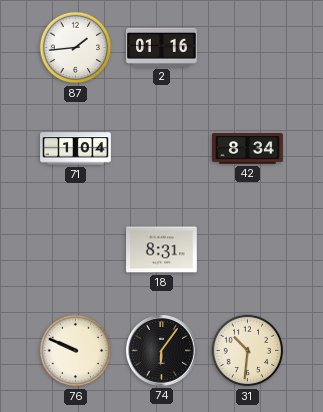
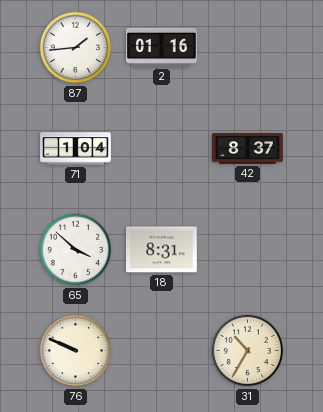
42: 8:34 -> 8:37 (248, 149)
65: none -> 3:52 (76, 250)
74: 6:06 -> none (162, 351)
31: 10:31 -> 10:35 (248, 351)
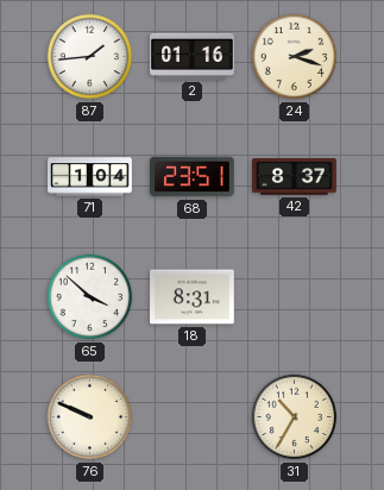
24: none -> 2:18 (295, 57)
68: none -> 23:51 (193, 177)
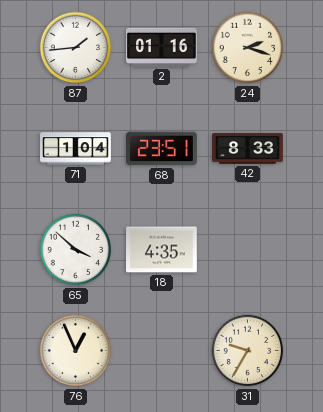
42: 8:37 -> 8:33 (248, 149)
18: 8:31 -> 4:35 (162, 250)
76: 9:49 -> 12:56 (76, 351)
31: 10:35 -> 9:35 (248, 351)
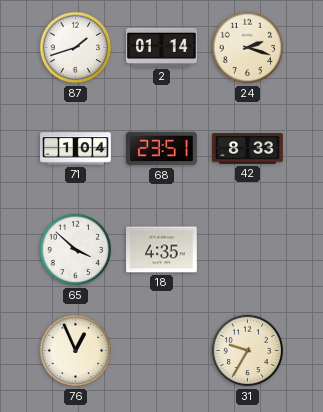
87: 1:44 -> 1:42 (76, 48)
2: 01:16 -> 01:14 (162, 47)
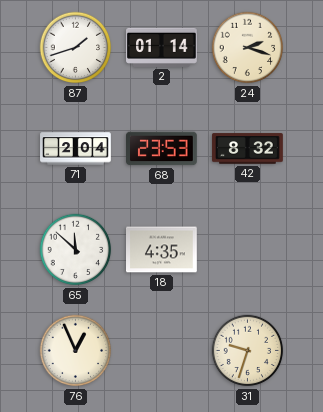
71: 1:04 -> 2:04 (76, 149)
68: 23:51 -> 23:53 (162, 149)
42: 8:33 -> 8:32 (248, 149)
65: 3:52 -> 11:52 (76, 250)
31: 9:35 -> 9:33 (248, 351)
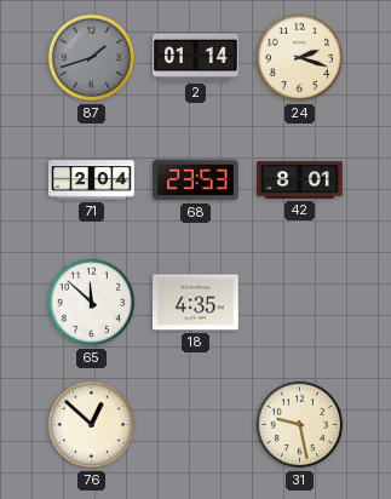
87 dial: white -> grey (92, 58)
42: 8:32 -> 8:01 (300, 180)
76: 12:56 -> 12:52 (92, 425)
31: 9:33 -> 9:28 (300, 425)
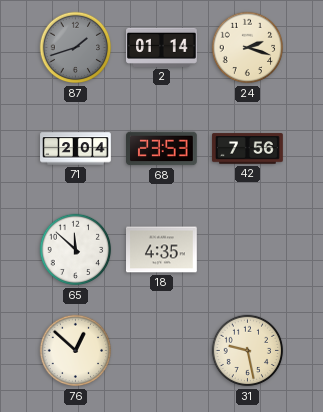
42: 8:01 -> 7:56 (248, 149)
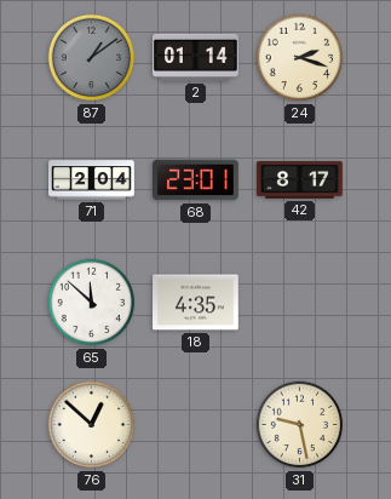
87: 1:42 -> 1:09 (92, 58)
68: 23:53 -> 23:01 (196, 180)
42: 7:56 -> 8:17 (300, 180)
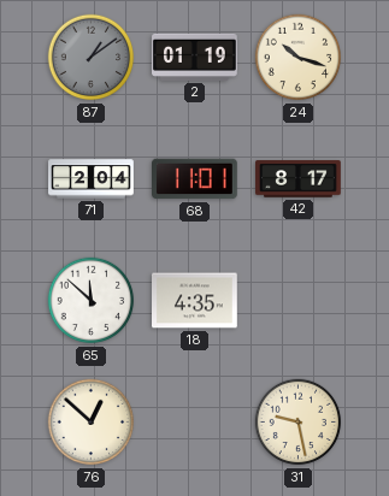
2: 01:14 -> 01:19 (195, 57)
24: 2:18 -> 10:18 (299, 58)
68: 23:01 -> 11:01 (195, 179)
